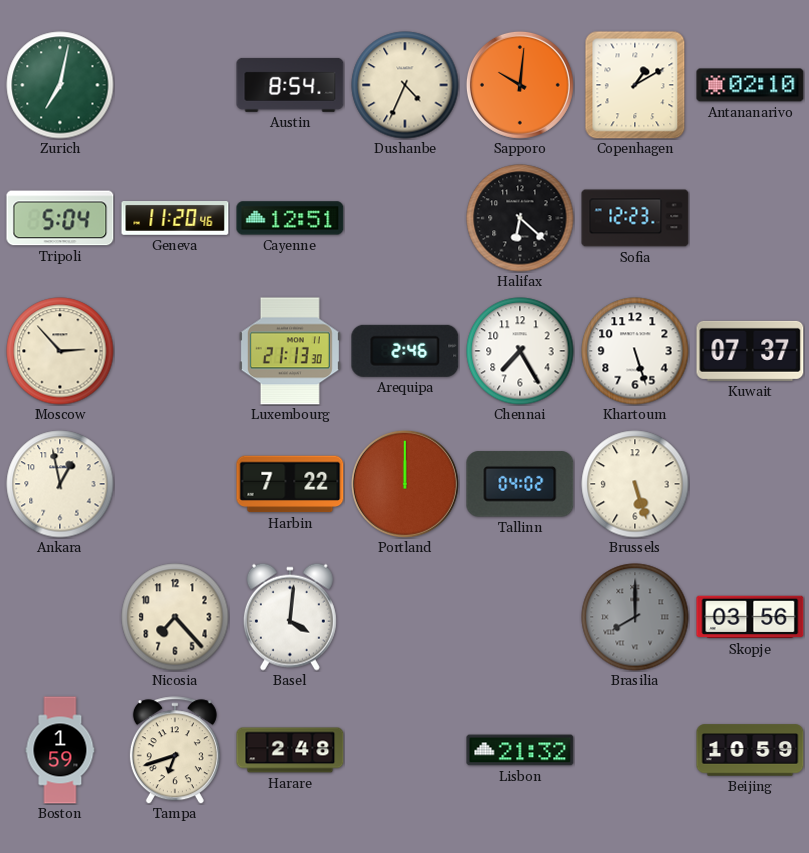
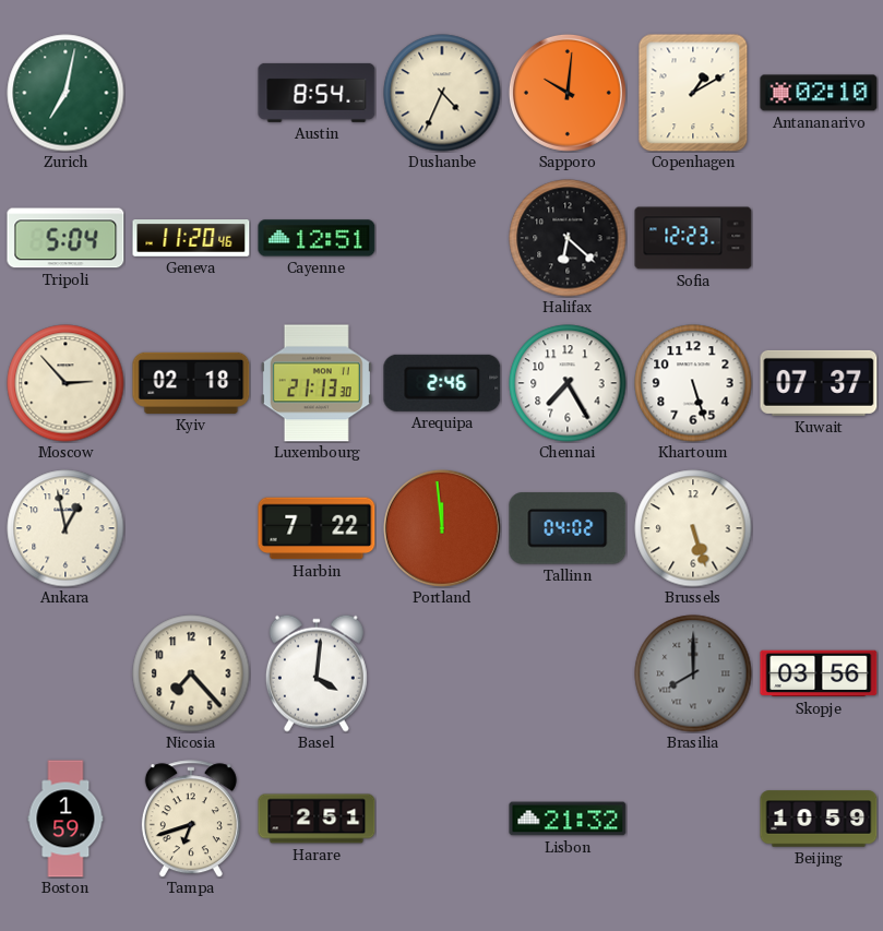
Kyiv: none -> 02:18 (191, 383)
Portland: 12:00 -> 11:59 (442, 528)
Harare: 2:48 -> 2:51 (317, 819)
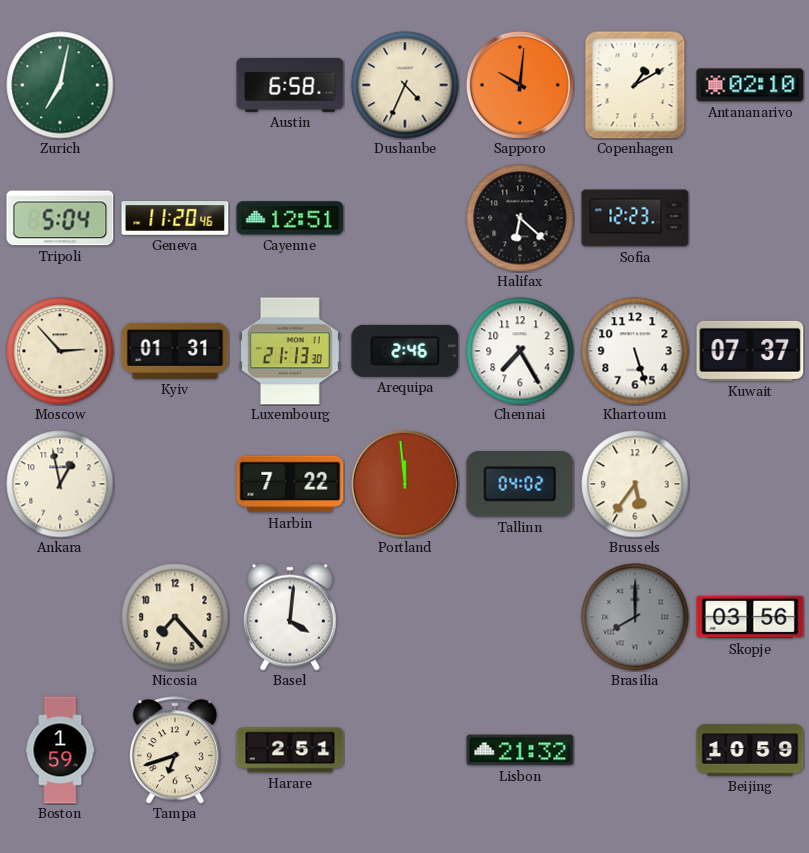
Austin: 8:54 -> 6:58 (290, 85)
Kyiv: 02:18 -> 01:31 (175, 351)
Brussels: 5:27 -> 5:36 (635, 484)
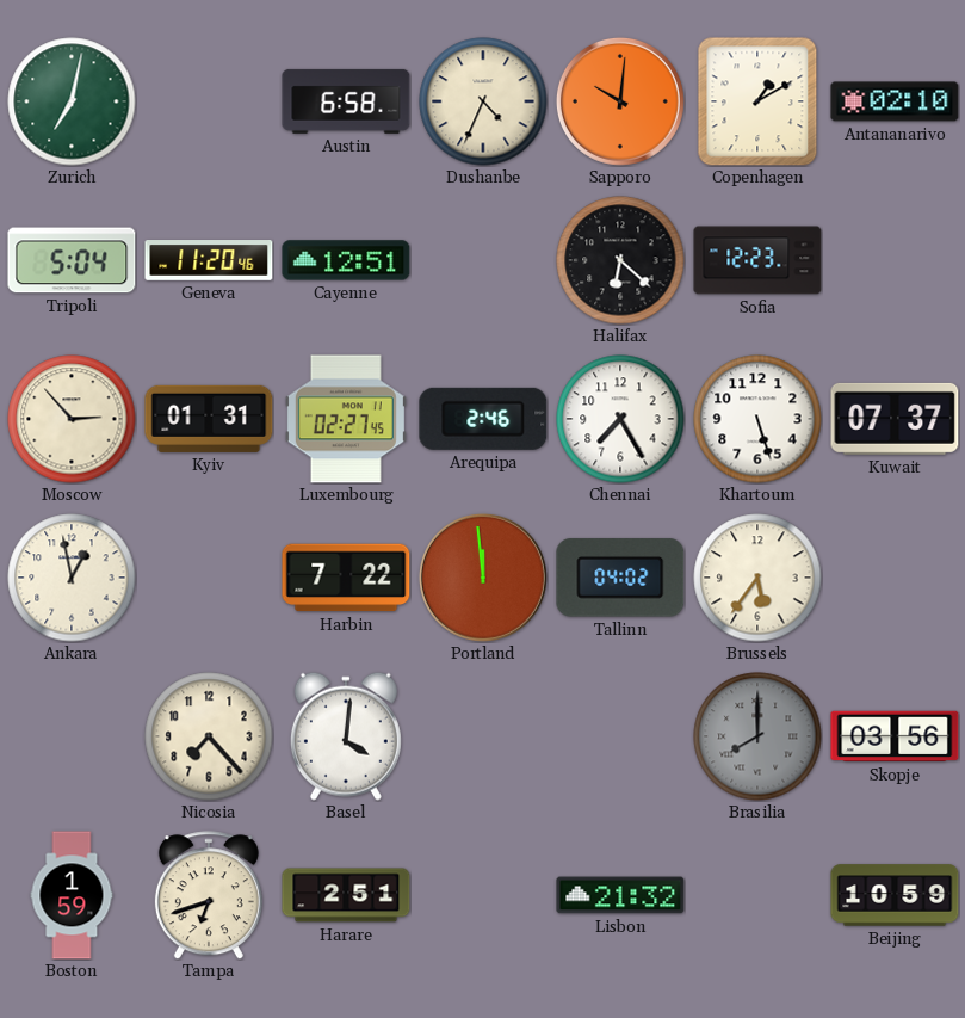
Luxembourg: 21:13 -> 02:27 (346, 419)
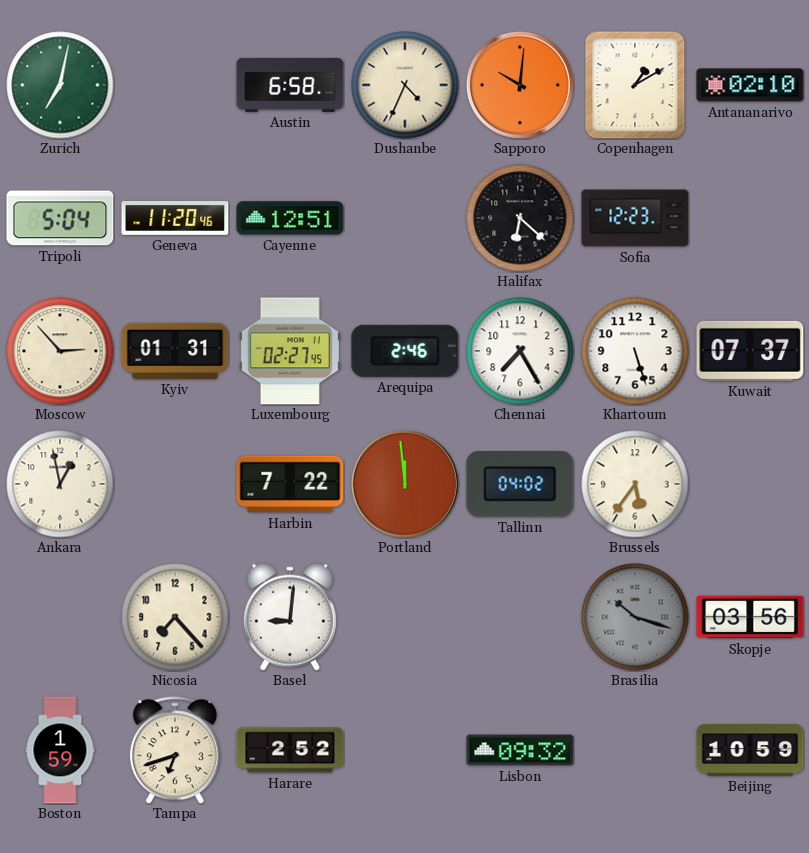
Basel: 4:01 -> 9:01 (290, 617)
Brasilia: 8:00 -> 10:18 (635, 617)
Harare: 2:51 -> 2:52 (290, 750)
Lisbon: 21:32 -> 09:32 (520, 750)
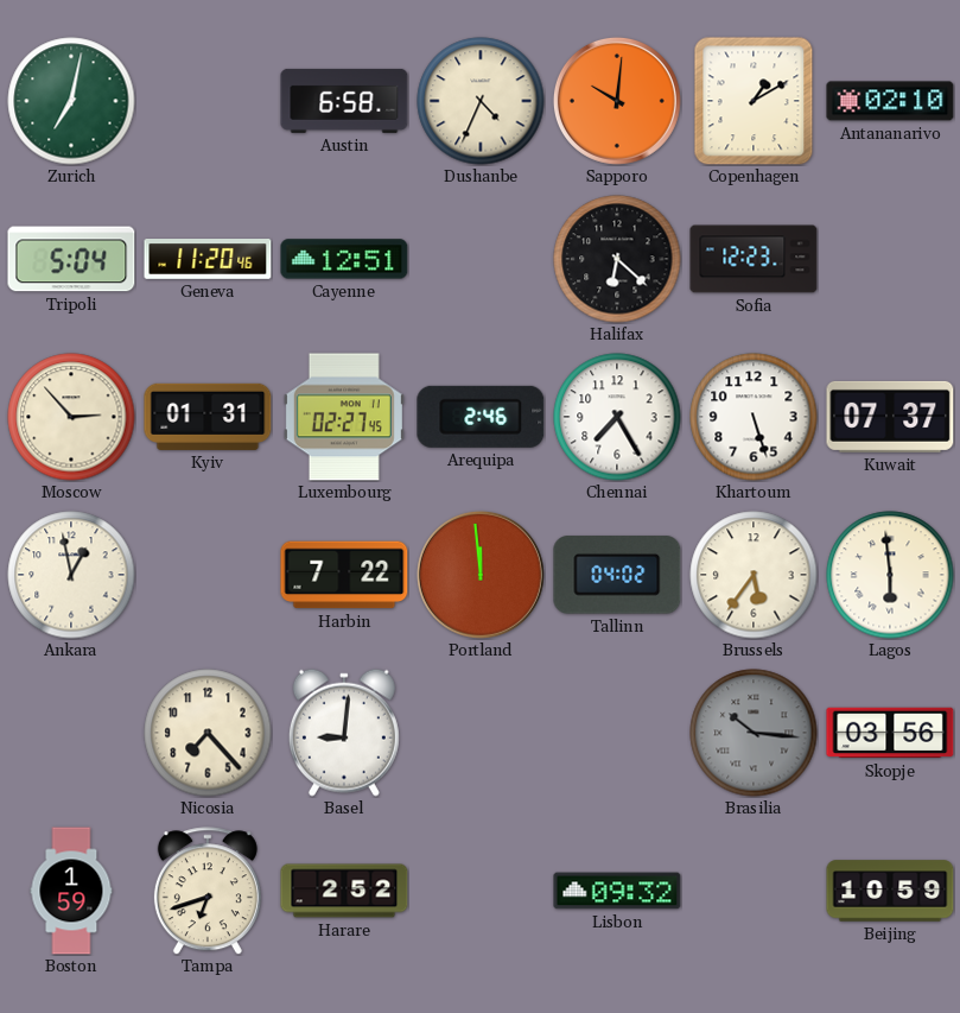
Lagos: none -> 5:59 (890, 575)
Brasilia: 10:18 -> 10:16 (754, 733)
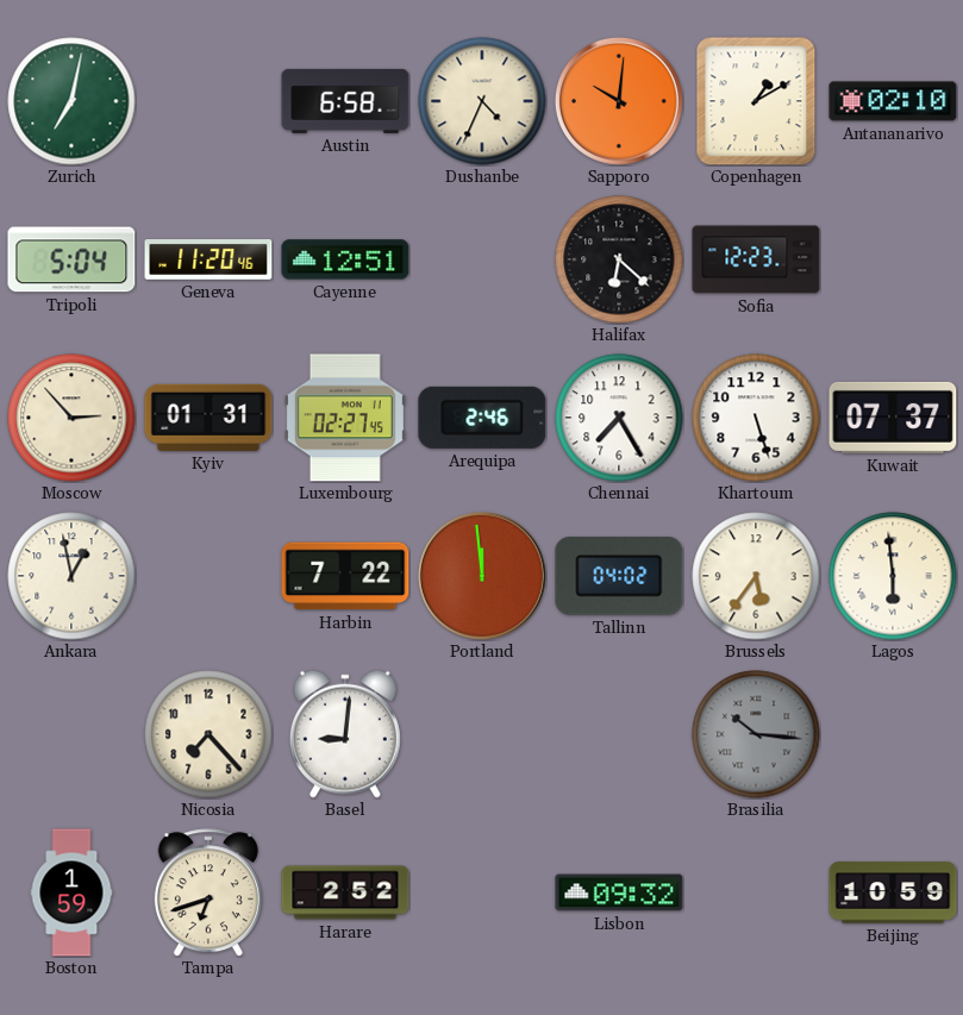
Skopje: 03:56 -> none (890, 733)
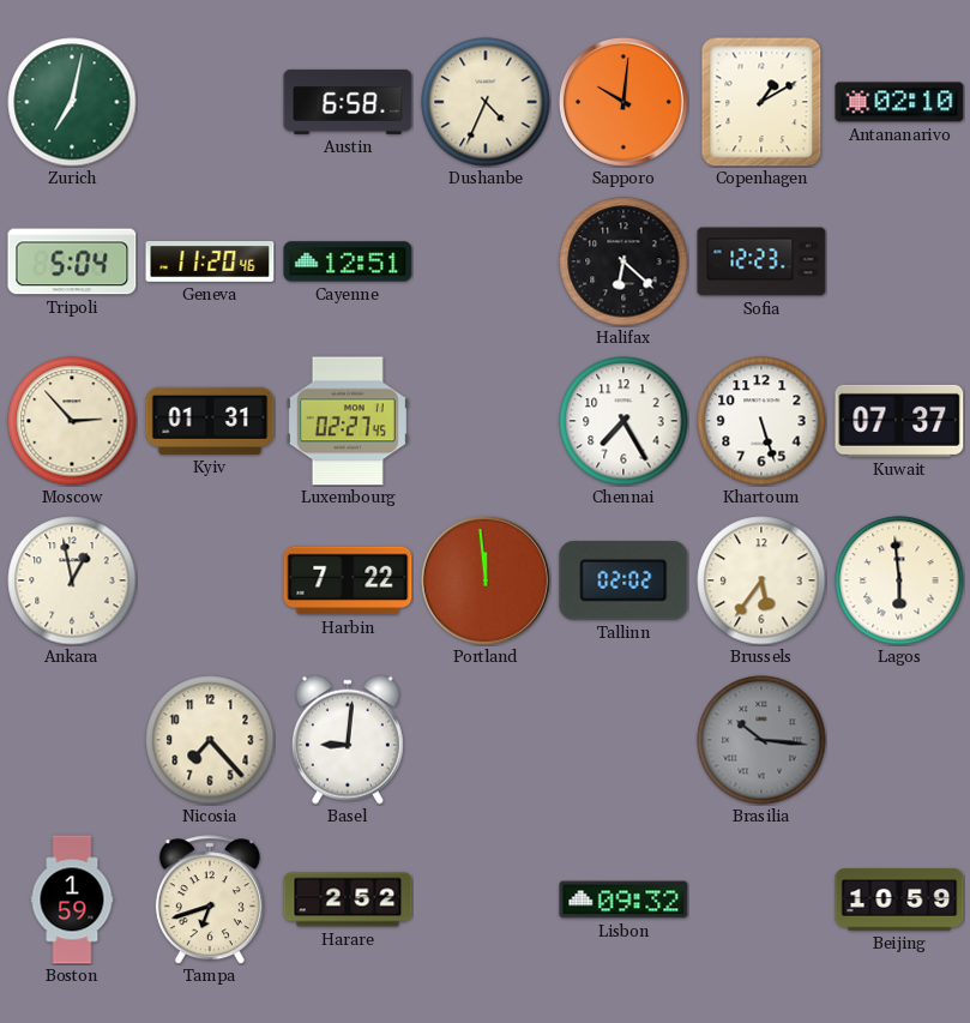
Arequipa: 2:46 -> none (482, 418)
Tallinn: 04:02 -> 02:02 (623, 580)
